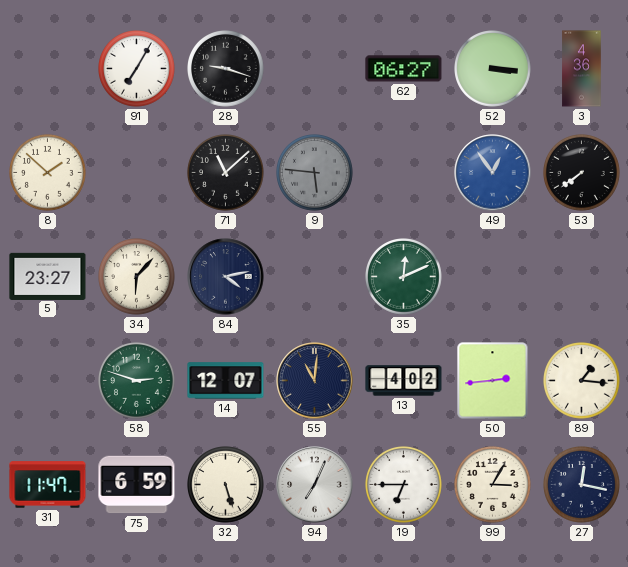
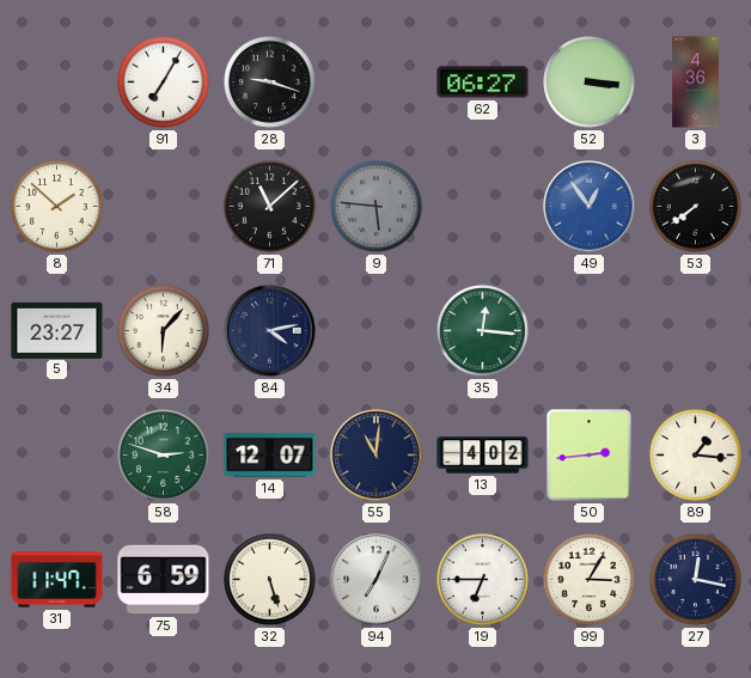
35: 12:11 -> 12:16 (483, 331)
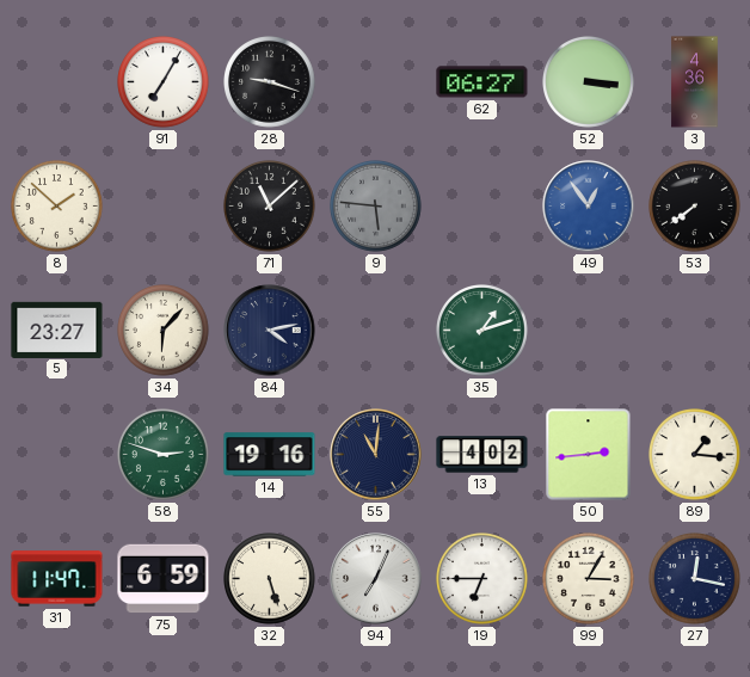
35: 12:16 -> 1:12 (482, 331)
14: 12:07 -> 19:16 (270, 455)
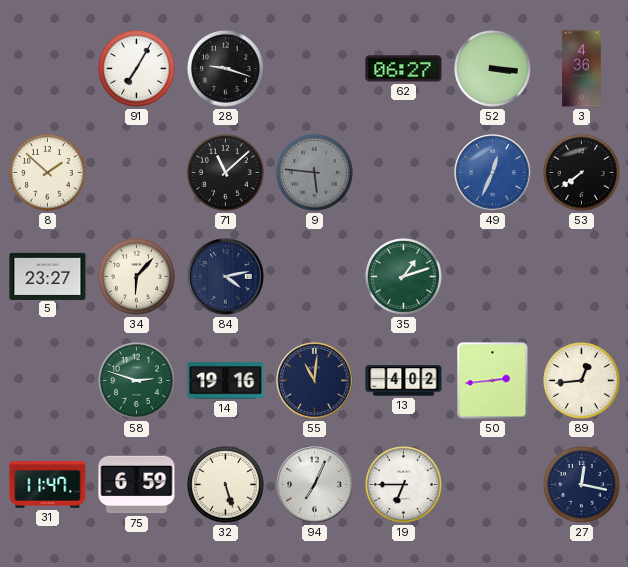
49: 12:54 -> 12:34 (493, 173)
89: 1:16 -> 12:44 (582, 381)
99: 3:05 -> none (589, 579)
